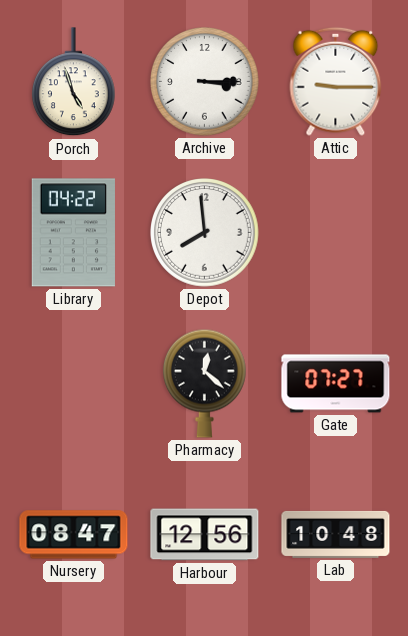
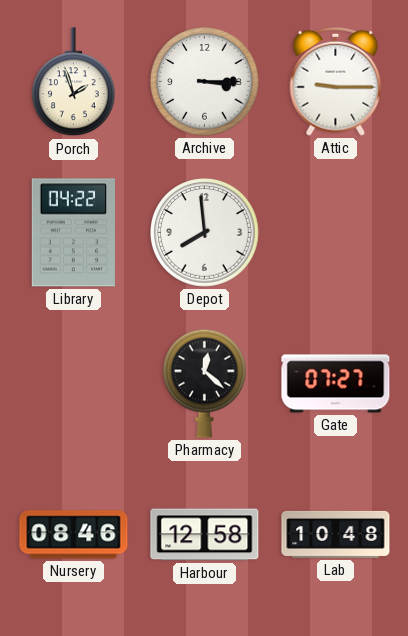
Porch: 4:57 -> 1:57 (74, 82)
Nursery: 08:47 -> 08:46 (74, 535)
Harbour: 12:56 -> 12:58 (205, 535)
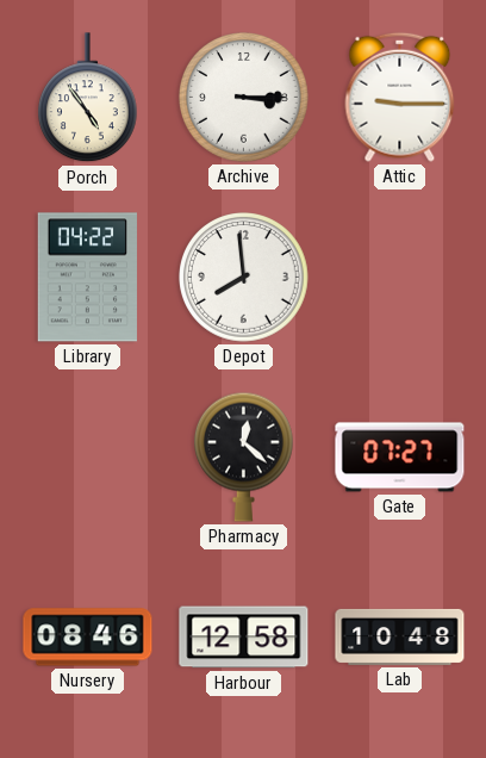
Porch: 1:57 -> 4:54 (88, 98)
